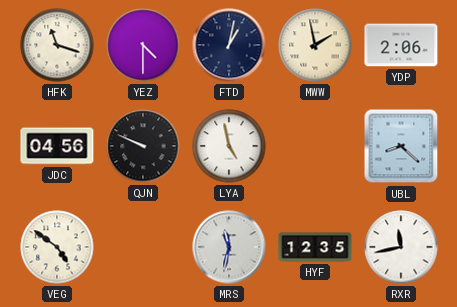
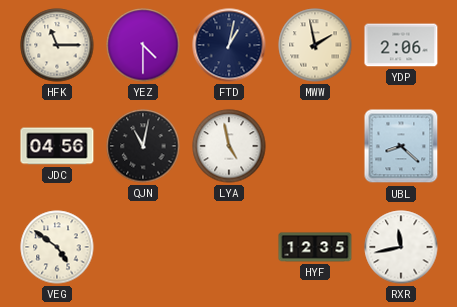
HFK: 11:18 -> 11:15 (57, 45)
QJN: 9:49 -> 11:02 (143, 146)
MRS: 11:32 -> none (229, 247)
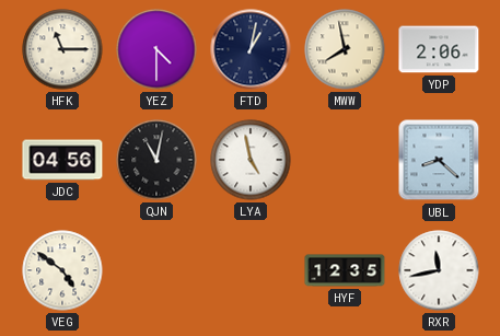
MWW: 1:58 -> 7:58 (345, 49)
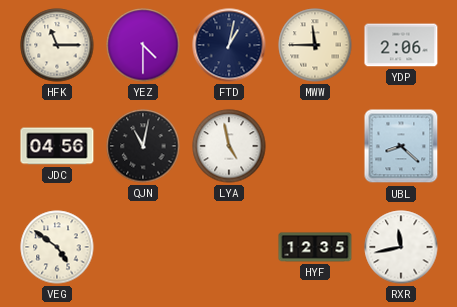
MWW: 7:58 -> 11:45 (315, 45)
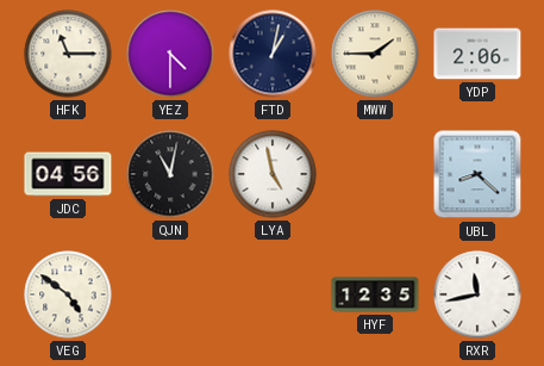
MWW: 11:45 -> 1:45 (375, 54)
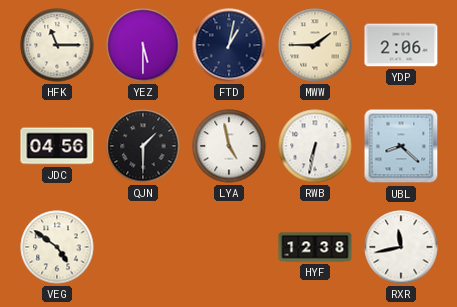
YEZ: 4:30 -> 5:30 (143, 45)
QJN: 11:02 -> 1:30 (143, 146)
RWB: none -> 6:32 (315, 146)
HYF: 12:35 -> 12:38 (315, 247)
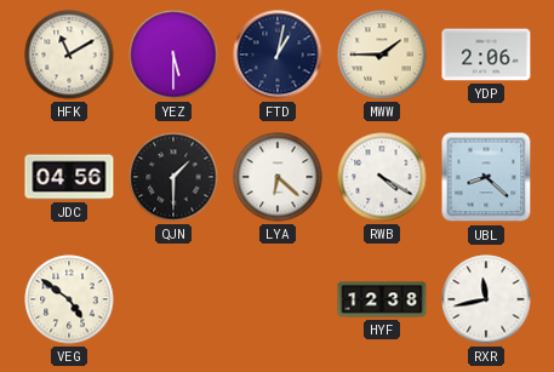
HFK: 11:15 -> 11:10 (69, 55)
LYA: 4:58 -> 6:22 (278, 177)
RWB: 6:32 -> 4:20 (382, 177)
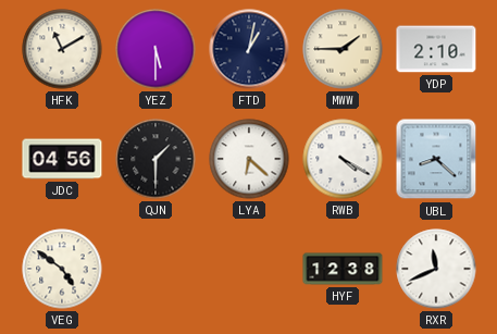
YDP: 2:06 -> 2:10 (436, 49)
RXR: 11:43 -> 11:41 (436, 269)
